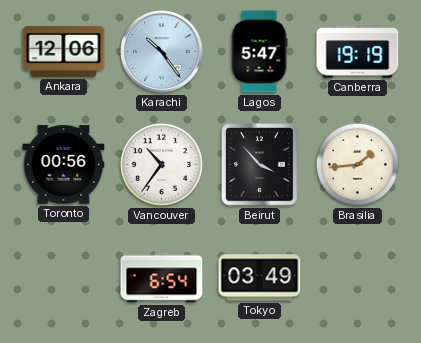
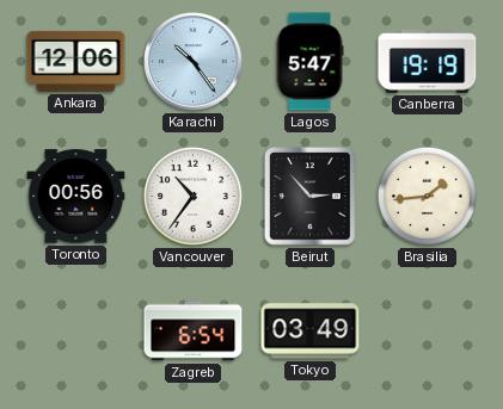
Beirut: 3:53 -> 2:53 (311, 197)
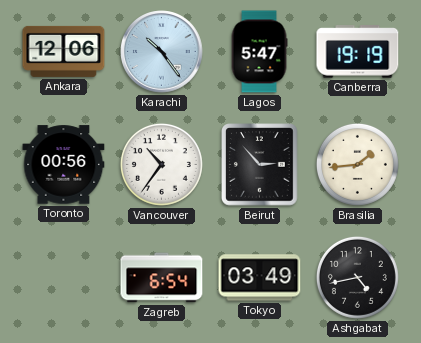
Ashgabat: none -> 4:43 (357, 277)
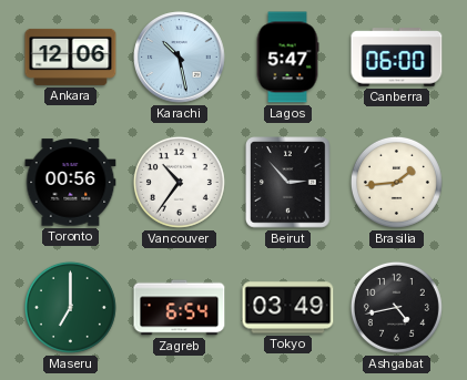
Karachi: 10:24 -> 10:28 (180, 58)
Canberra: 19:19 -> 06:00 (397, 58)
Maseru: none -> 7:00 (70, 307)
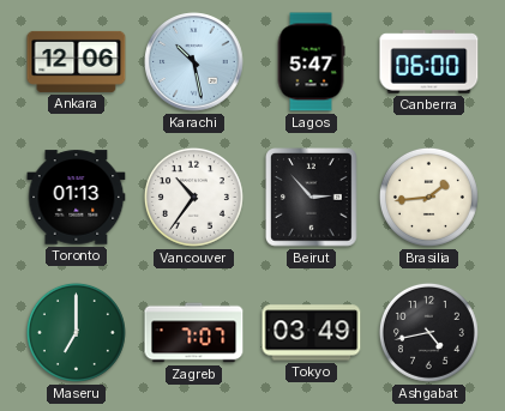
Toronto: 00:56 -> 01:13 (77, 198)
Zagreb: 6:54 -> 7:07 (194, 333)
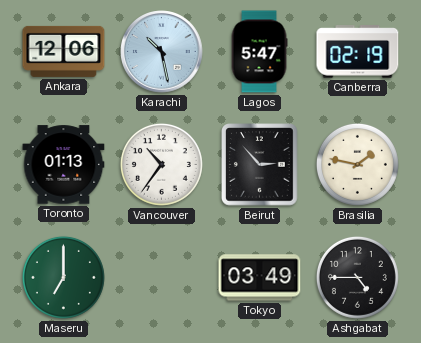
Canberra: 06:00 -> 02:19 (358, 52)
Brasilia: 1:44 -> 1:47 (357, 164)
Zagreb: 7:07 -> none (194, 333)
Ashgabat: 4:43 -> 4:45 (357, 277)
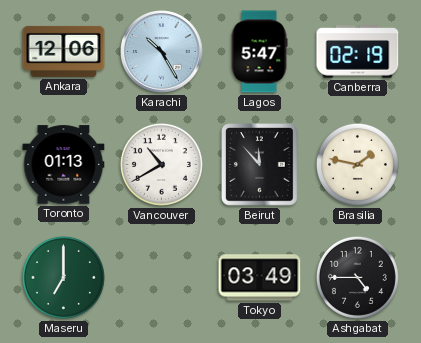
Karachi: 10:28 -> 10:25 (162, 52)
Vancouver: 10:36 -> 10:40 (161, 164)
Beirut: 2:53 -> 11:53 (260, 165)
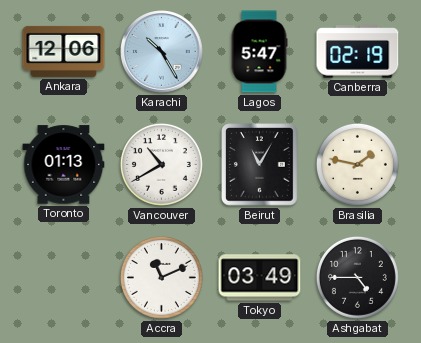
Beirut: 11:53 -> 11:05 (260, 165)
Maseru: 7:00 -> none (63, 277)
Accra: none -> 11:11 (161, 277)
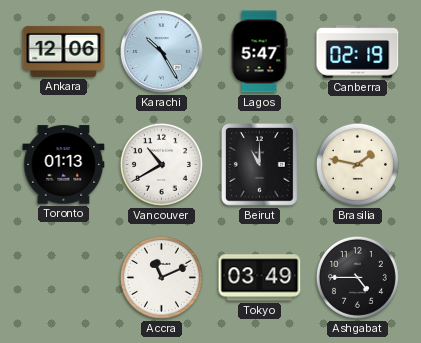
Beirut: 11:05 -> 11:00 (260, 165)
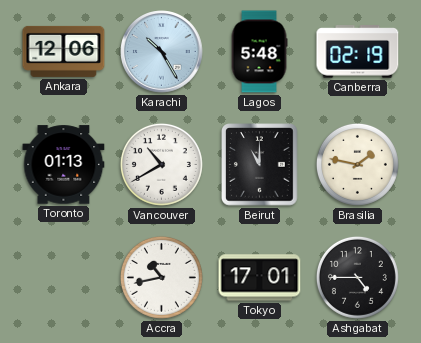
Lagos: 5:47 -> 5:48 (259, 52)
Accra: 11:11 -> 10:43 (161, 277)
Tokyo: 03:49 -> 17:01 (260, 278)
